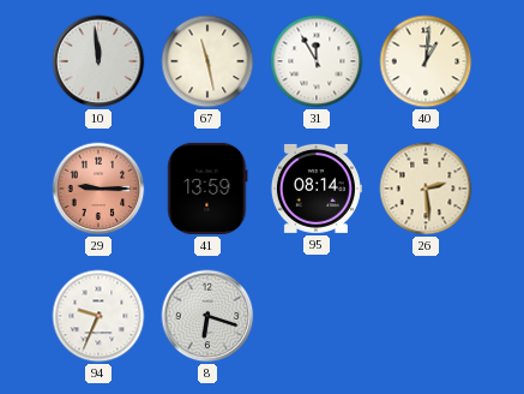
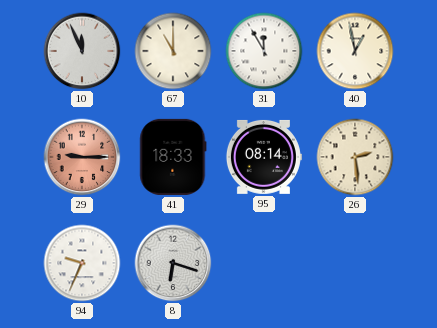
10: 11:59 -> 11:56 (82, 51)
67: 11:28 -> 11:00 (173, 51)
40: 1:01 -> 12:58 (355, 51)
41: 13:59 -> 18:33 (173, 157)
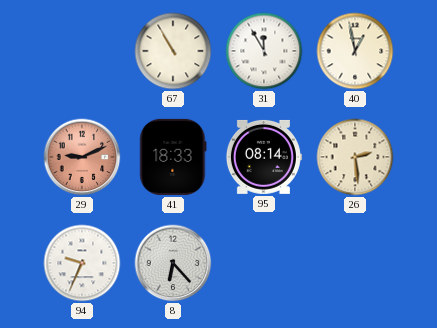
10: 11:56 -> none (82, 51)
67: 11:00 -> 10:55 (173, 51)
29: 9:15 -> 9:11 (82, 157)
8: 6:18 -> 6:23 (173, 263)
